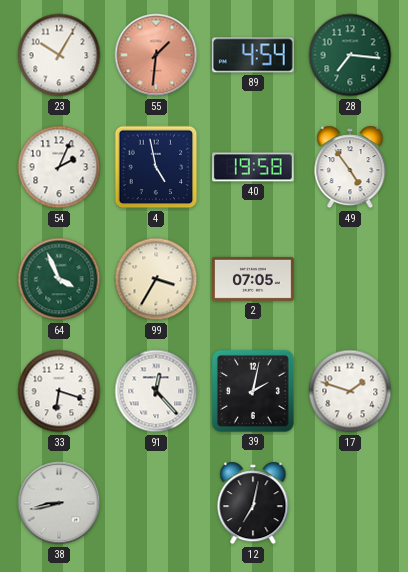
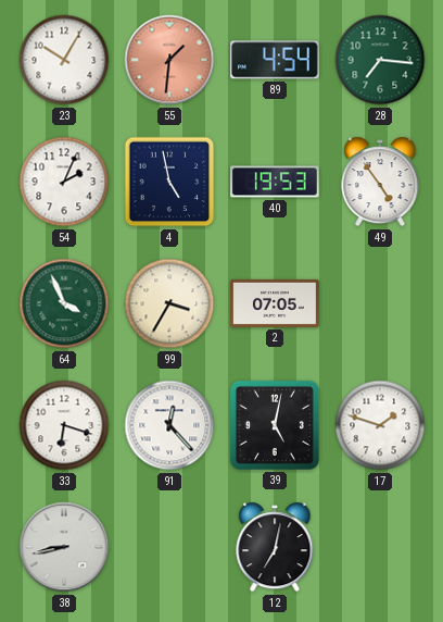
40: 19:58 -> 19:53 (276, 182)
39: 2:02 -> 5:02 (275, 425)
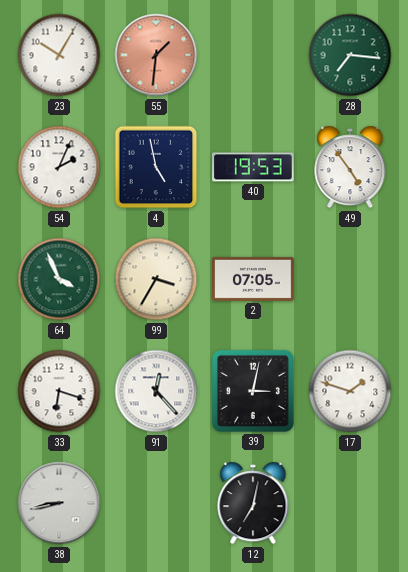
89: 4:54 -> none (275, 60)
39: 5:02 -> 3:02 (253, 391)
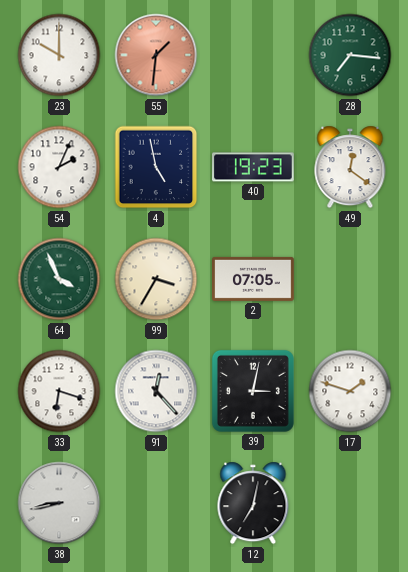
23: 10:05 -> 10:00 (59, 55)
40: 19:53 -> 19:23 (254, 167)
49: 4:54 -> 12:21 (350, 167)
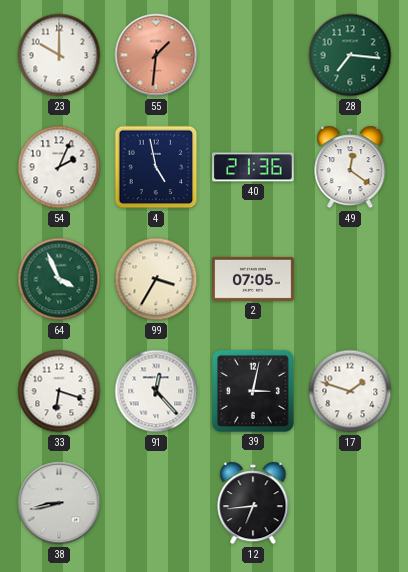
40: 19:23 -> 21:36 (254, 167)
12: 7:02 -> 6:44 (253, 503)
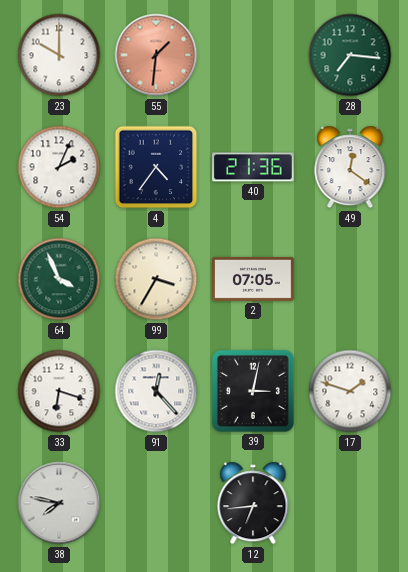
4: 4:58 -> 4:36 (156, 167)
38: 8:43 -> 7:47 (59, 503)
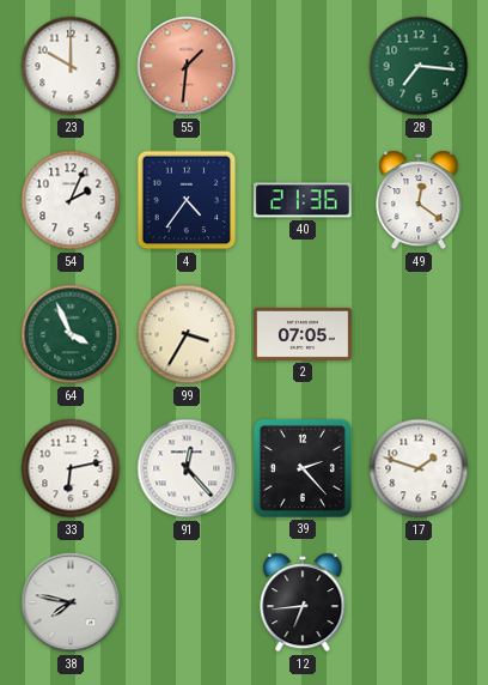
33: 6:18 -> 6:13 (71, 468)
39: 3:02 -> 2:23 (303, 468)
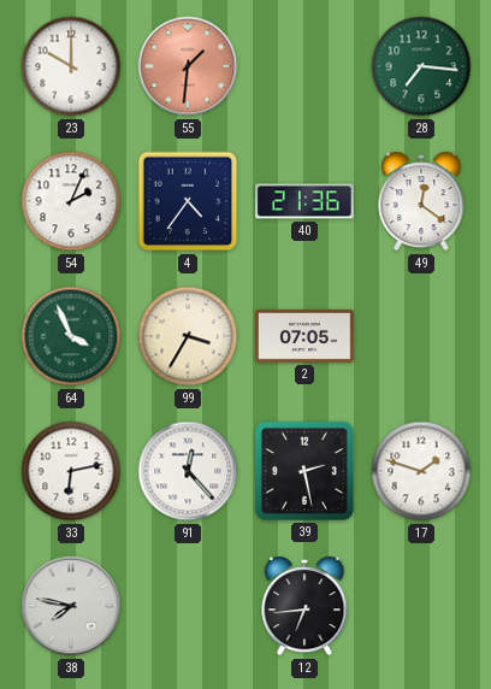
39: 2:23 -> 2:28 (304, 471)
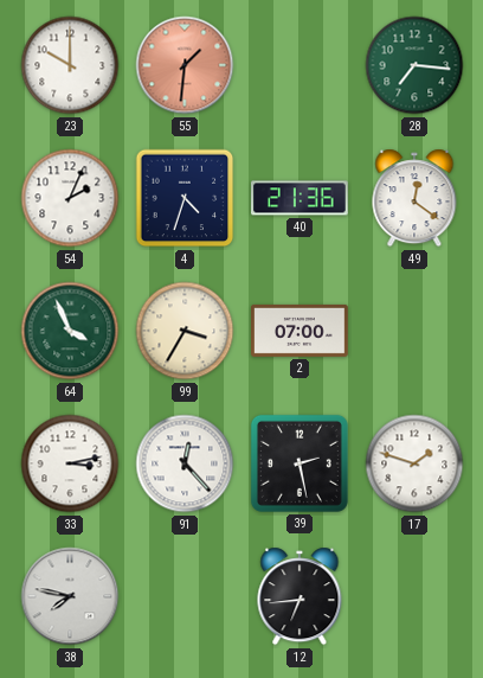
4: 4:36 -> 4:33 (185, 198)
2: 07:05 -> 07:00 (301, 331)
33: 6:13 -> 3:13 (70, 463)
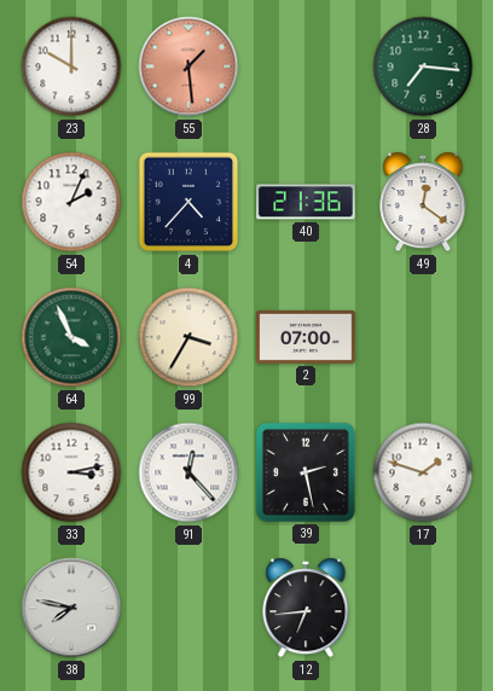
55: 1:31 -> 1:29 (188, 66)
4: 4:33 -> 4:37 (188, 202)
